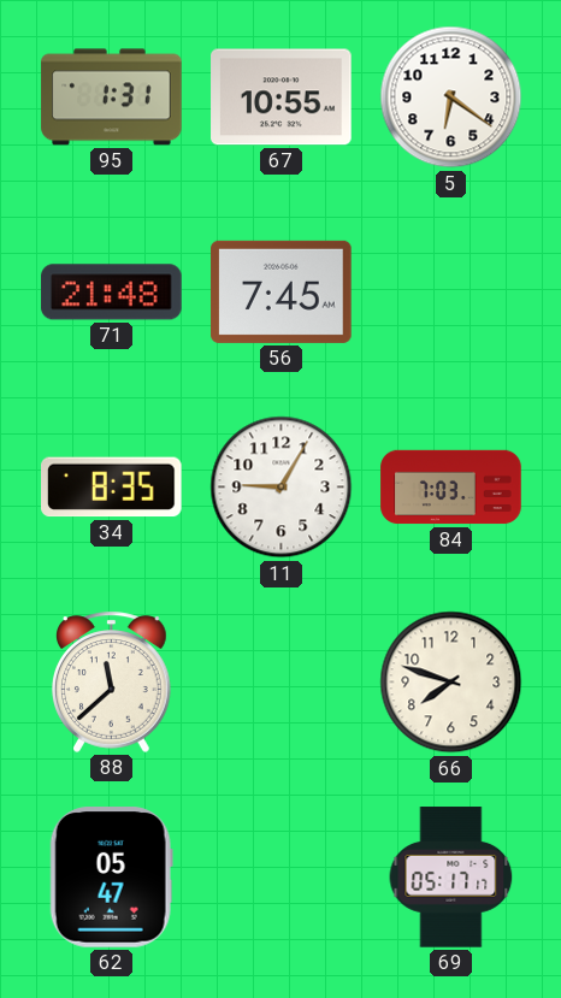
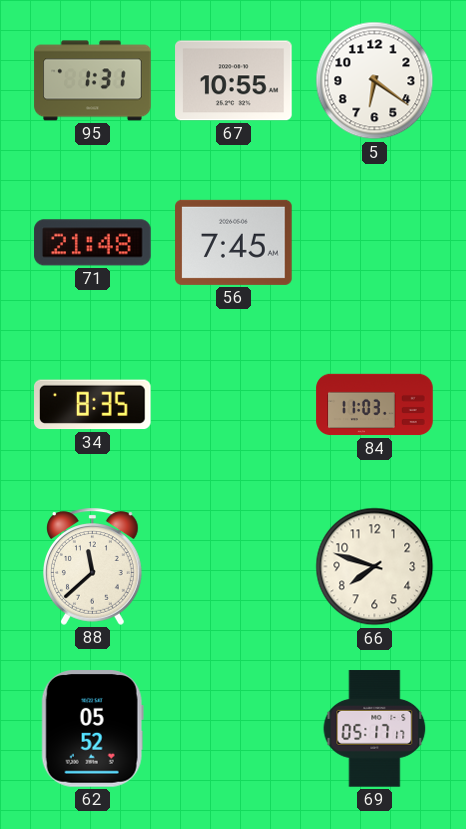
11: 9:05 -> none (282, 488)
84: 7:03 -> 11:03 (375, 405)
62: 05:47 -> 05:52 (92, 729)
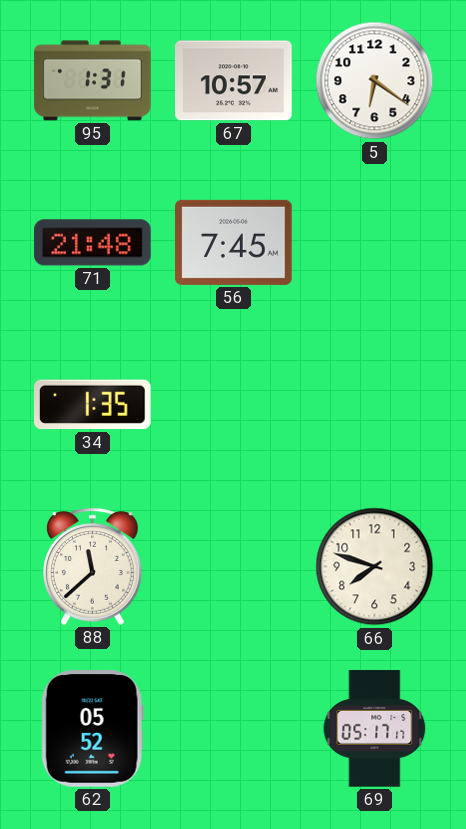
67: 10:55 -> 10:57 (234, 81)
34: 8:35 -> 1:35 (93, 405)
84: 11:03 -> none (375, 405)
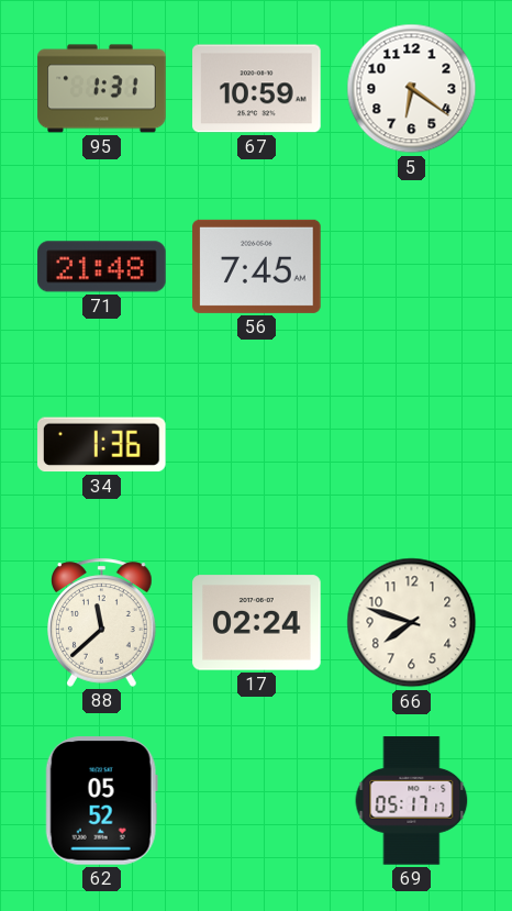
67: 10:57 -> 10:59 (257, 89)
34: 1:35 -> 1:36 (102, 445)
17: none -> 02:24 (257, 623)
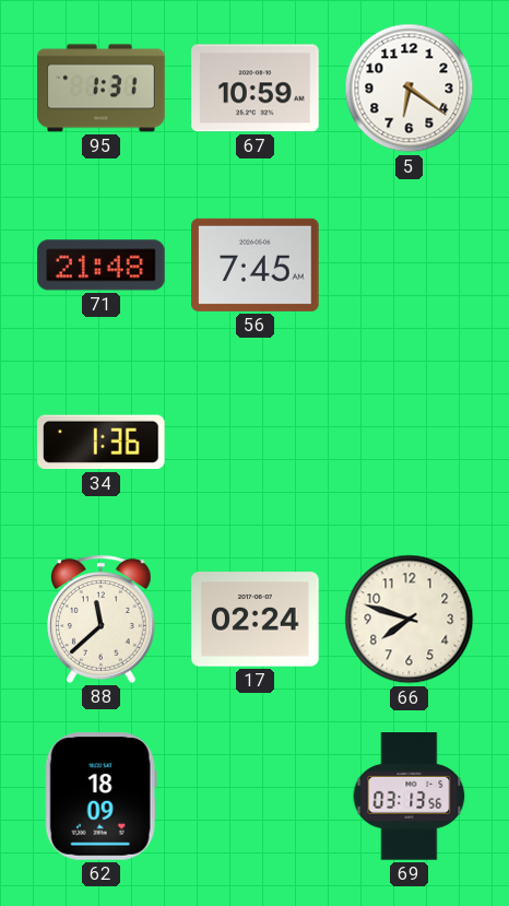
62: 05:52 -> 18:09 (100, 797)
69: 05:17 -> 03:13 (410, 797)
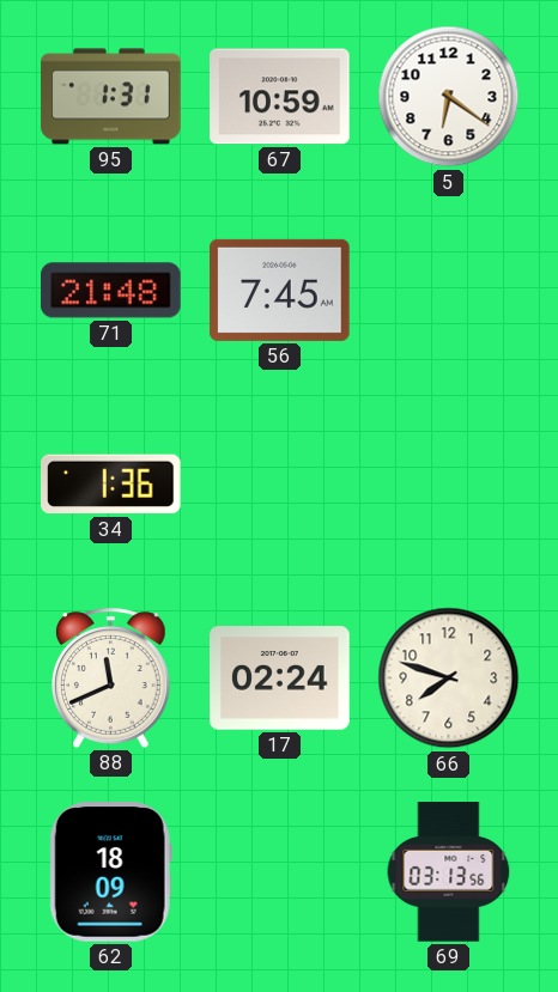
88: 11:38 -> 11:41 (111, 677)
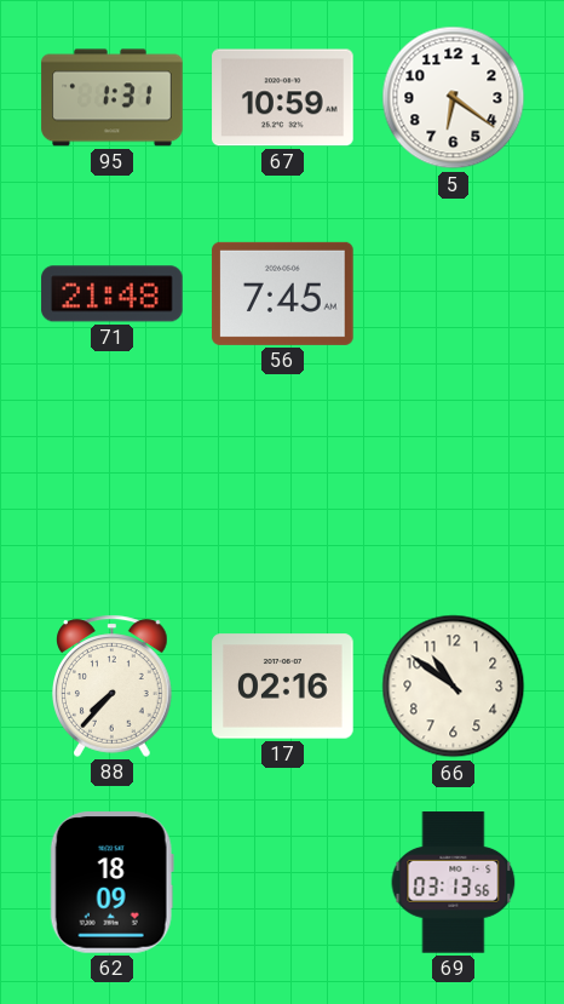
34: 1:36 -> none (111, 485)
88: 11:41 -> 7:37 (113, 685)
17: 02:24 -> 02:16 (283, 687)
66: 7:48 -> 10:51 (454, 687)
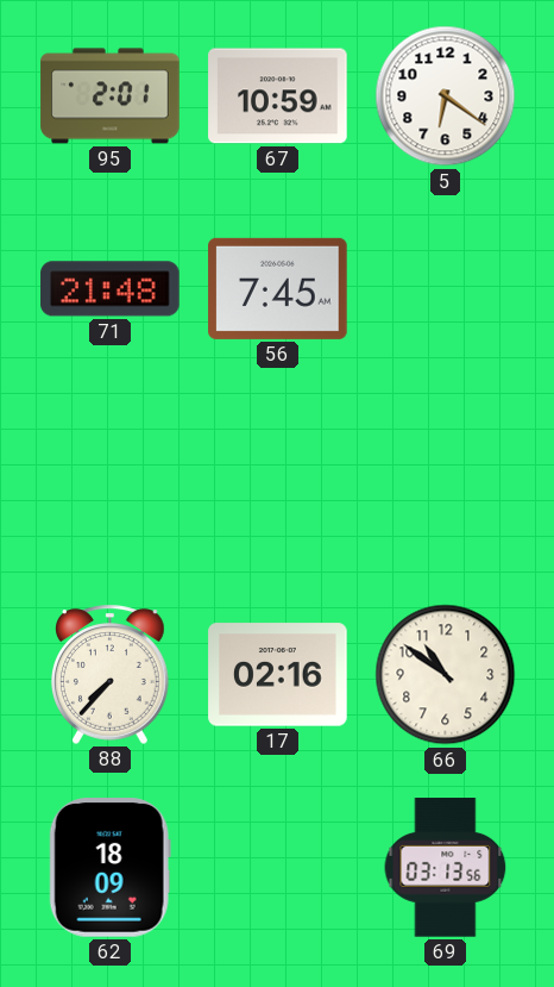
95: 1:31 -> 2:01 (111, 96)
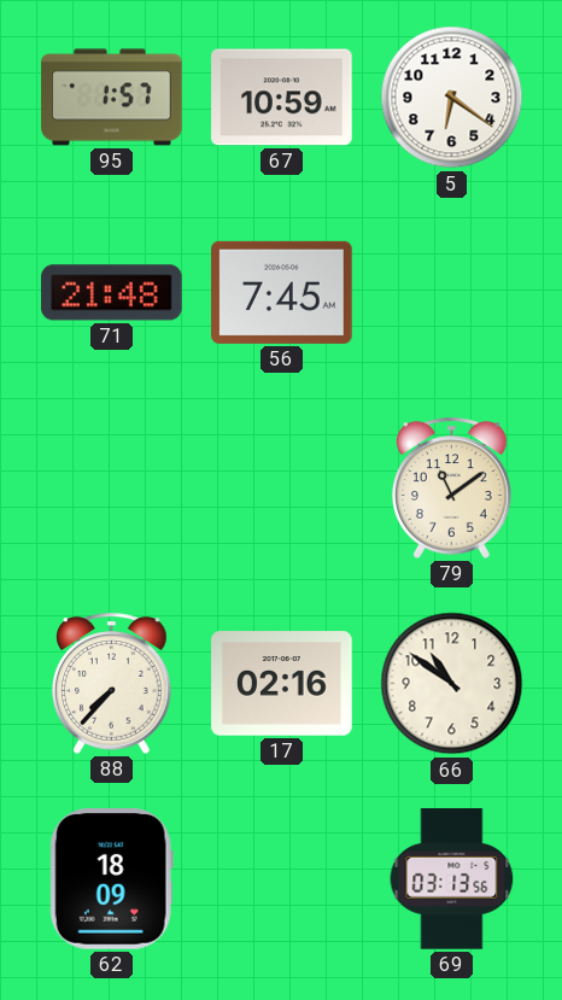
95: 2:01 -> 1:57 (112, 98)
79: none -> 11:09 (452, 487)
